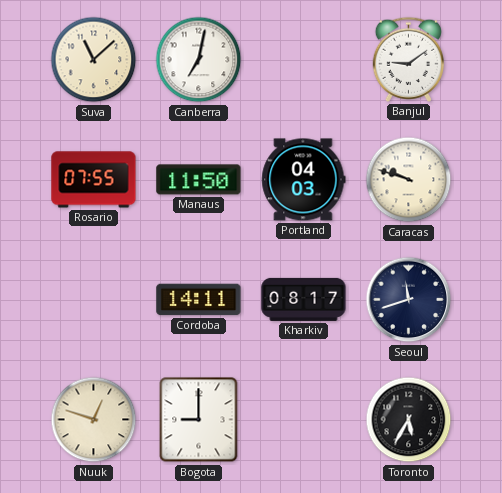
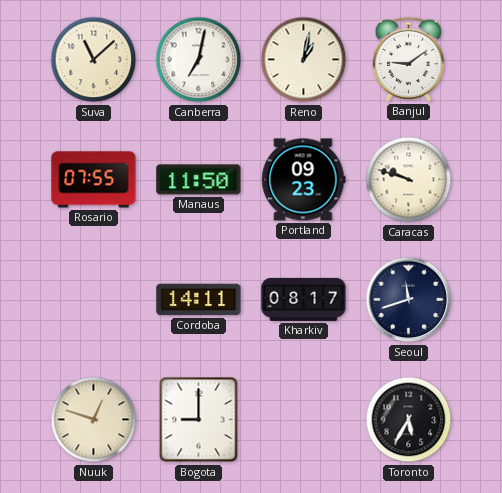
Reno: none -> 1:02 (304, 60)
Portland: 04:03 -> 09:23 (304, 180)
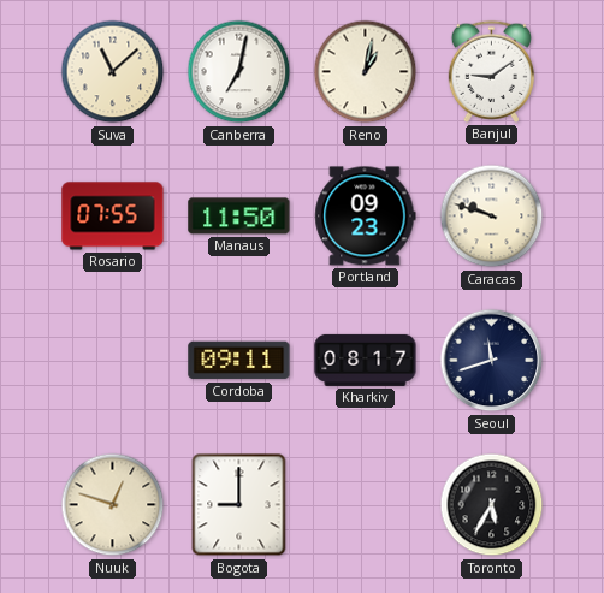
Cordoba: 14:11 -> 09:11 (239, 361)
